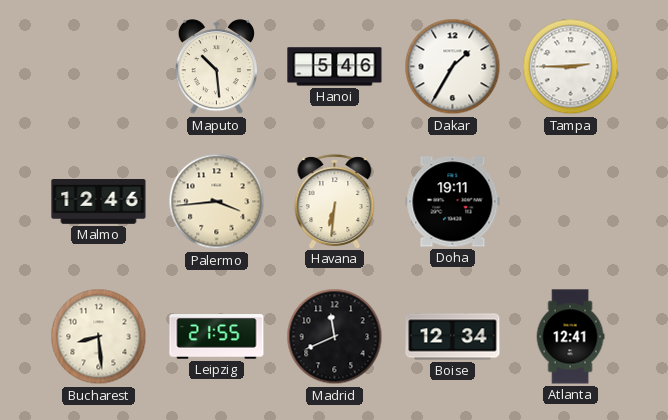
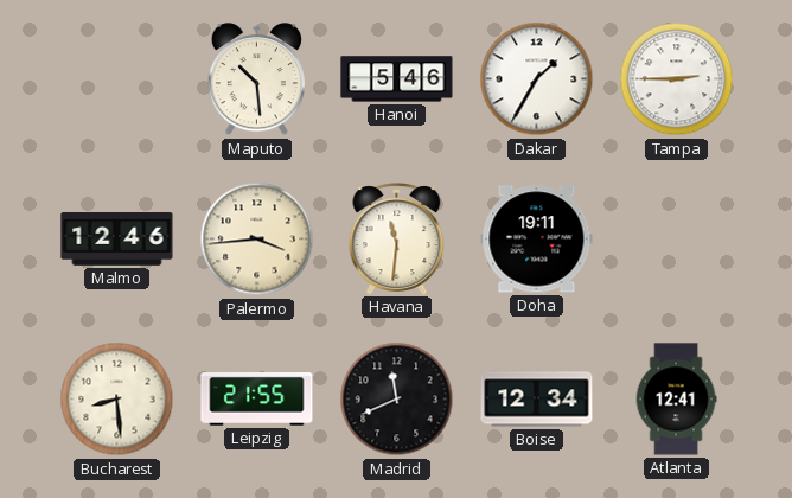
Havana: 6:31 -> 11:31 (397, 238)
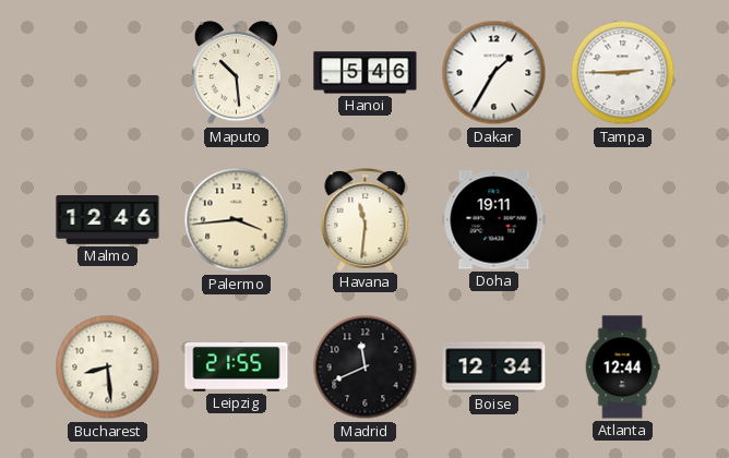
Atlanta: 12:41 -> 12:44 (622, 367)
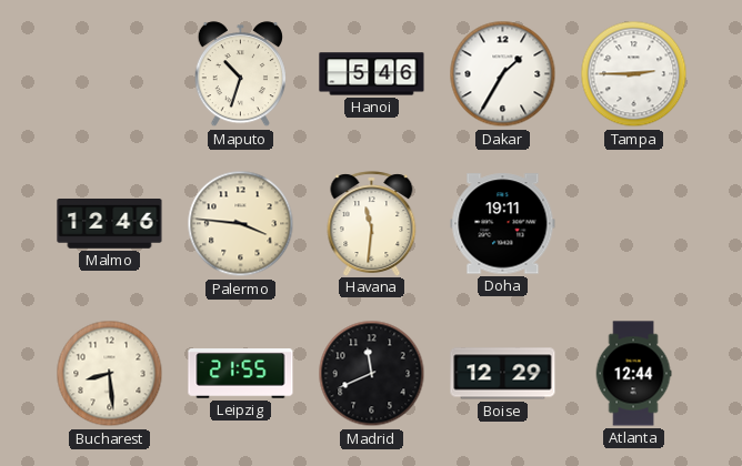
Maputo: 10:29 -> 10:33 (240, 74)
Palermo: 3:44 -> 3:46 (241, 224)
Boise: 12:34 -> 12:29 (503, 374)
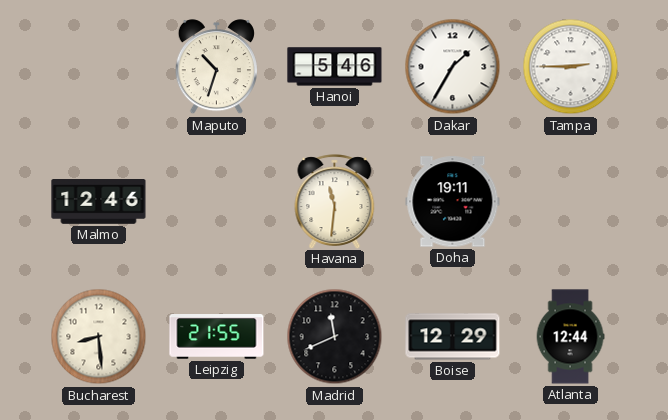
Palermo: 3:46 -> none (241, 224)
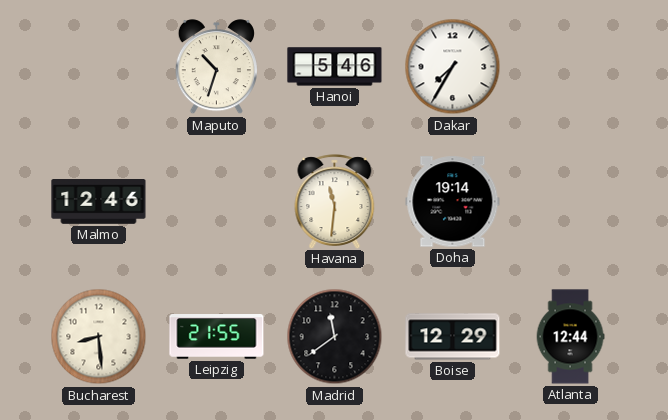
Dakar: 1:35 -> 7:35 (453, 67)
Tampa: 2:45 -> none (571, 67)
Doha: 19:11 -> 19:14 (453, 202)
Madrid: 11:41 -> 11:39 (335, 337)
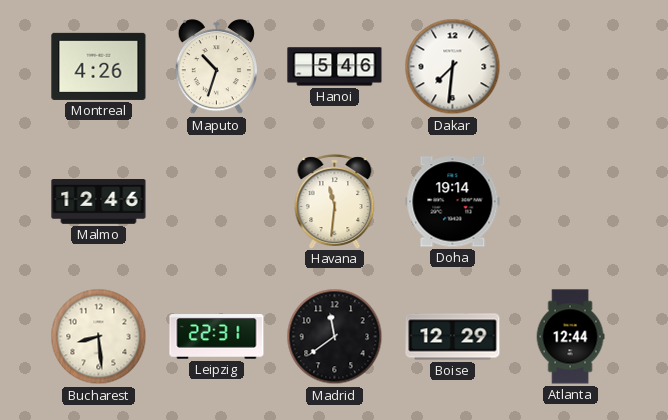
Montreal: none -> 4:26 (99, 66)
Dakar: 7:35 -> 7:31 (453, 67)
Leipzig: 21:55 -> 22:31 (217, 337)
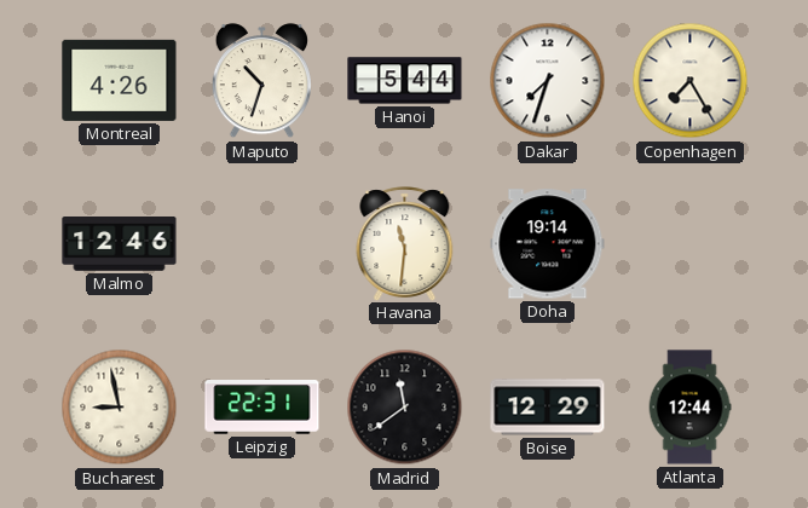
Hanoi: 5:46 -> 5:44 (405, 81)
Dakar: 7:31 -> 7:33 (548, 81)
Copenhagen: none -> 7:25 (691, 81)
Bucharest: 8:29 -> 8:58 (120, 408)
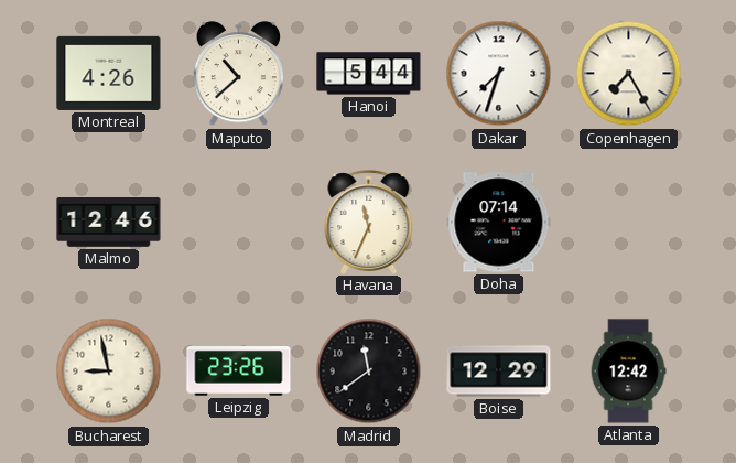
Maputo: 10:33 -> 10:38 (238, 74)
Havana: 11:31 -> 11:34 (369, 222)
Doha: 19:14 -> 07:14 (499, 223)
Leipzig: 22:31 -> 23:26 (239, 372)
Atlanta: 12:44 -> 12:42 (628, 372)
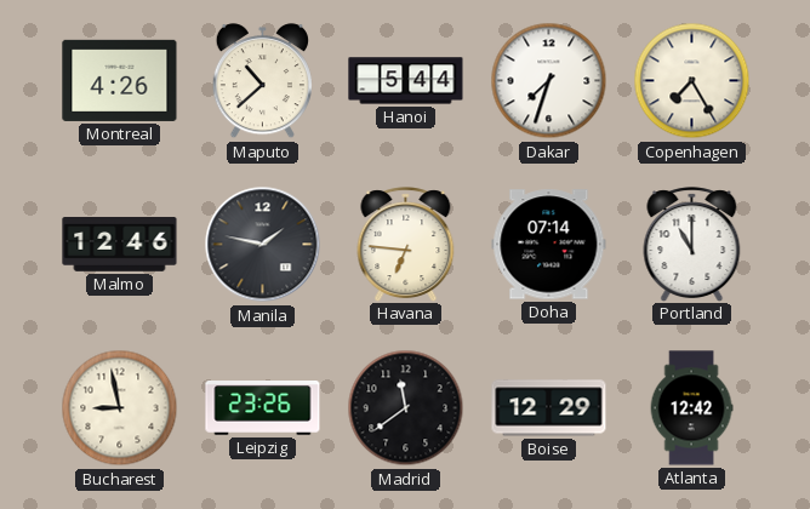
Manila: none -> 1:47 (263, 245)
Havana: 11:34 -> 6:46 (406, 244)
Portland: none -> 11:00 (692, 244)
